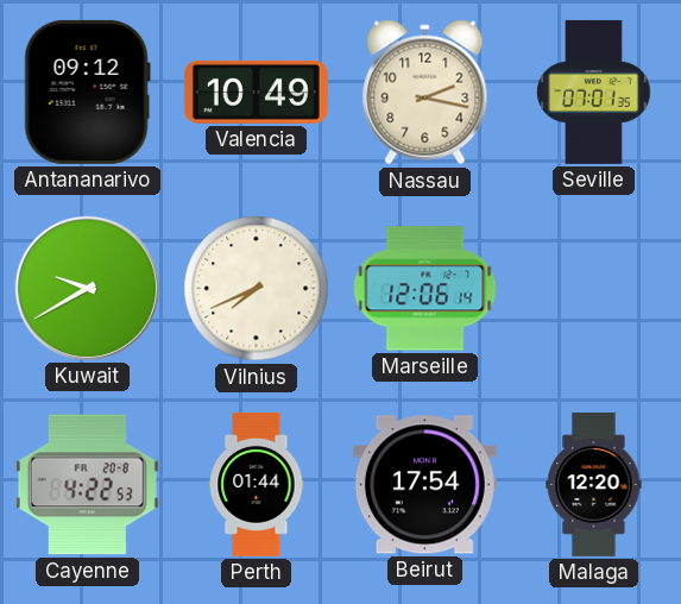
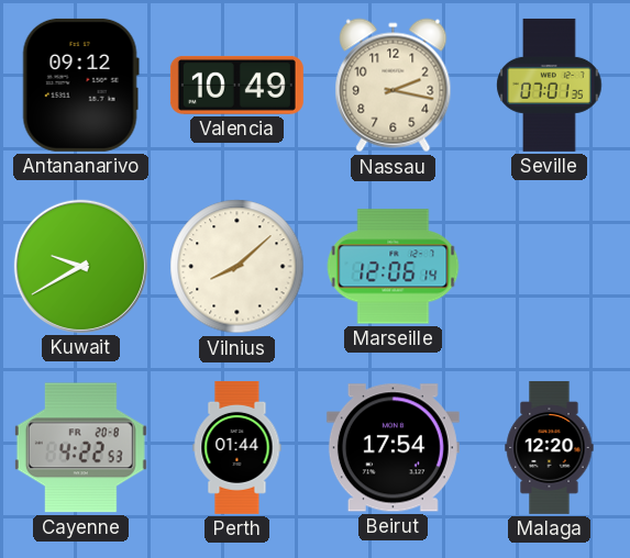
Vilnius: 7:41 -> 8:08 (237, 267)
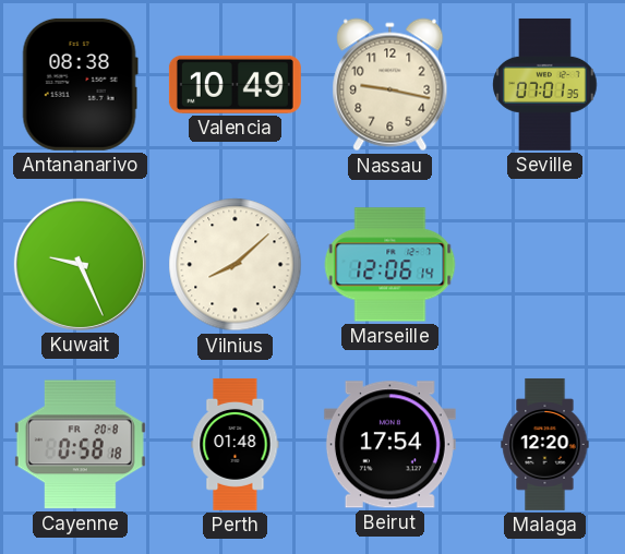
Antananarivo: 09:12 -> 08:38 (80, 84)
Nassau: 2:17 -> 9:17 (390, 85)
Kuwait: 9:40 -> 9:26 (80, 264)
Cayenne: 4:22 -> 0:58 (80, 445)
Perth: 01:44 -> 01:48 (236, 444)
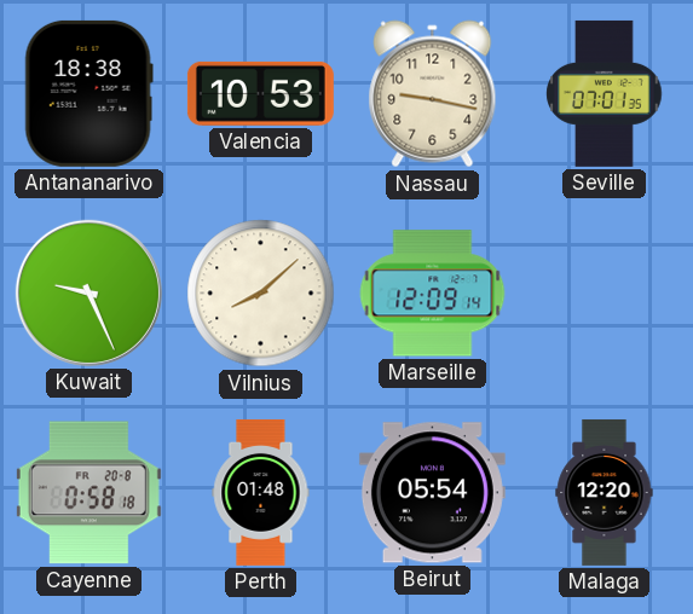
Antananarivo: 08:38 -> 18:38 (88, 93)
Valencia: 10:49 -> 10:53 (260, 93)
Marseille: 12:06 -> 12:09 (433, 294)
Beirut: 17:54 -> 05:54 (432, 493)
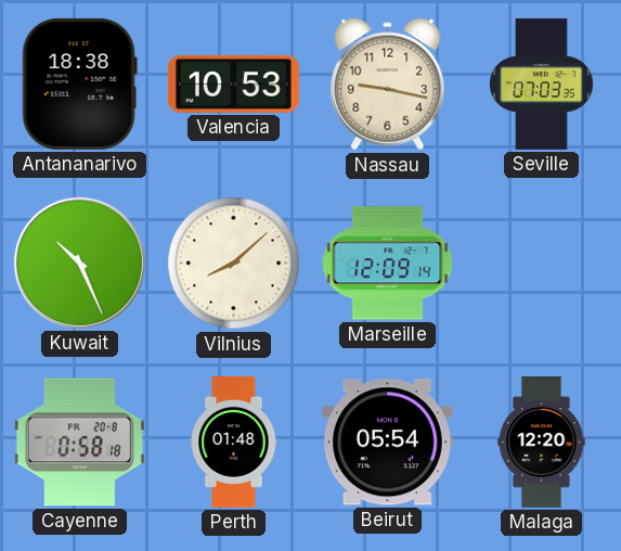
Seville: 07:01 -> 07:03 (542, 84)
Kuwait: 9:26 -> 10:26 (79, 262)
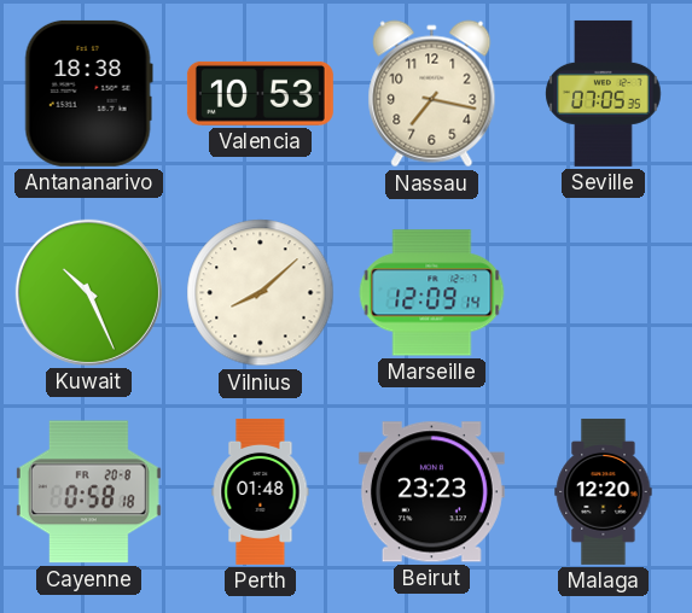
Nassau: 9:17 -> 7:17 (432, 94)
Seville: 07:03 -> 07:05 (604, 93)
Beirut: 05:54 -> 23:23 (431, 492)
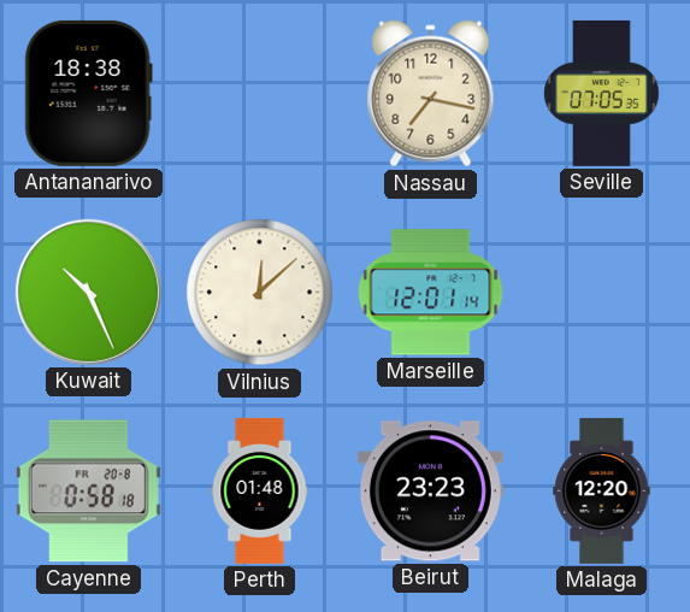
Valencia: 10:53 -> none (260, 93)
Vilnius: 8:08 -> 12:08 (260, 293)
Marseille: 12:09 -> 12:01 (431, 293)
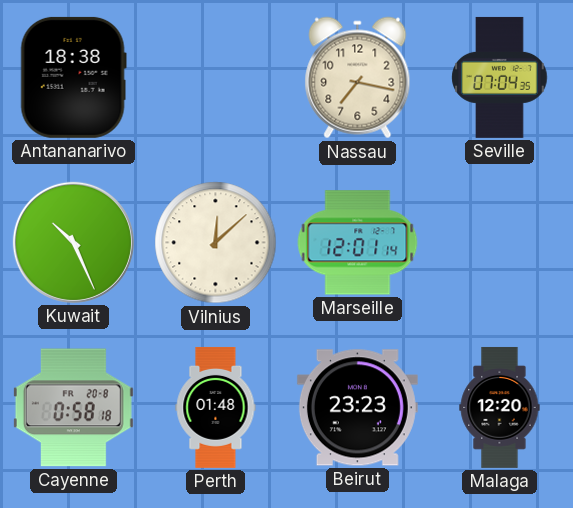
Seville: 07:05 -> 07:04 (500, 77)
